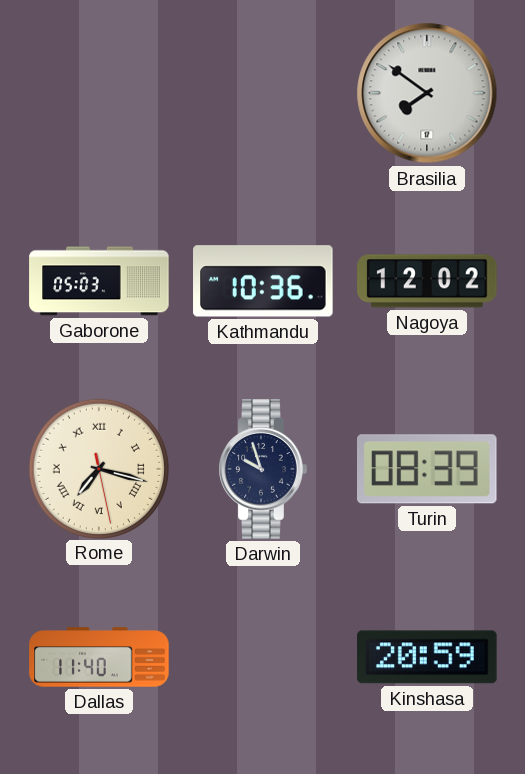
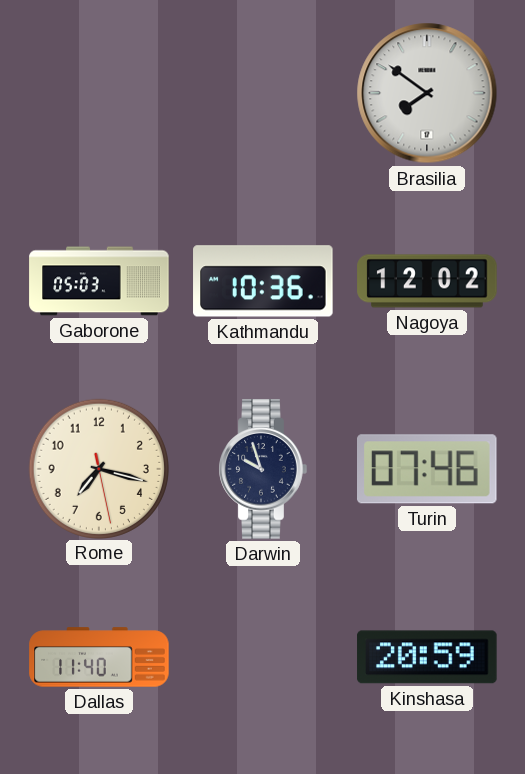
Rome numerals: Roman -> Arabic (98, 468)
Turin: 08:39 -> 07:46 (428, 469)
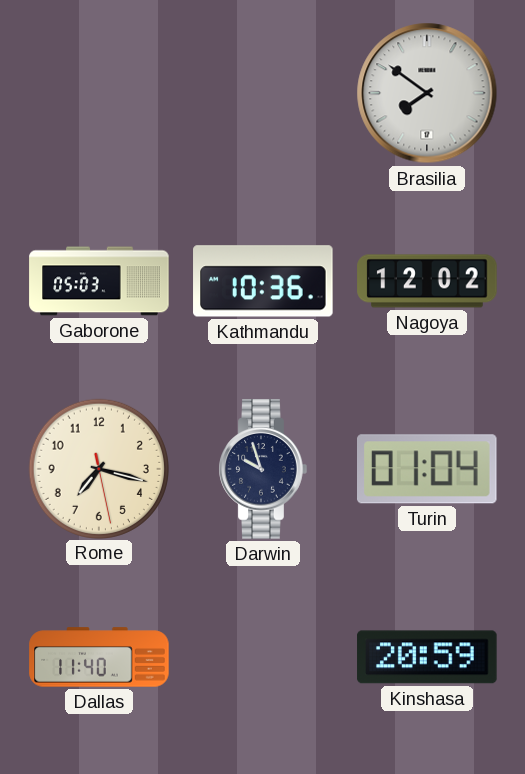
Turin: 07:46 -> 01:04 (428, 469)
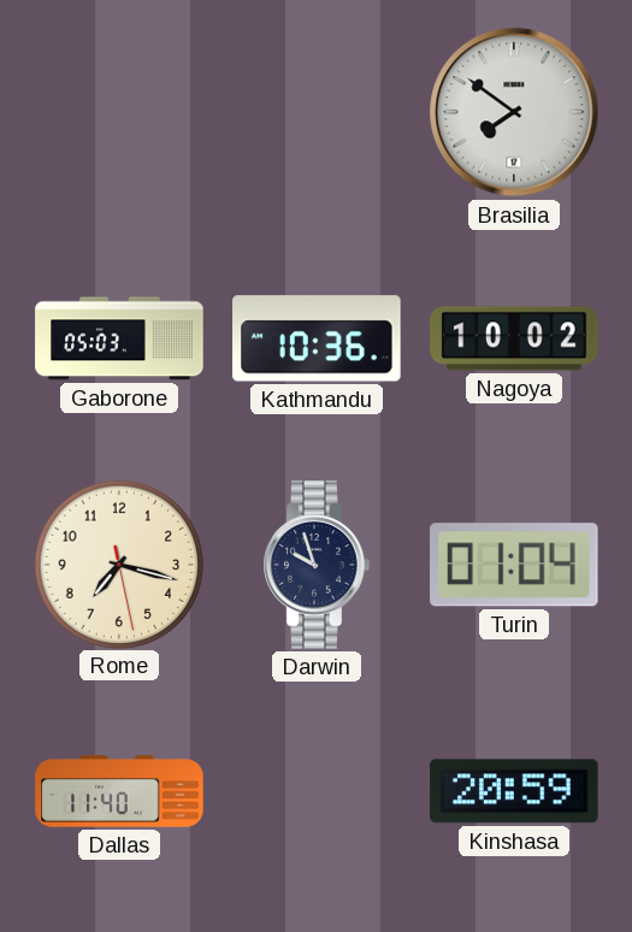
Nagoya: 12:02 -> 10:02 (514, 338)
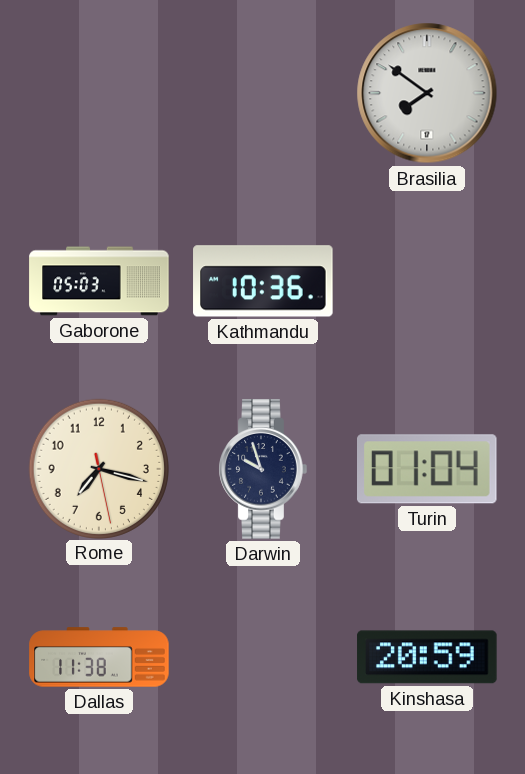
Nagoya: 10:02 -> none (514, 338)
Dallas: 11:40 -> 11:38 (99, 657)
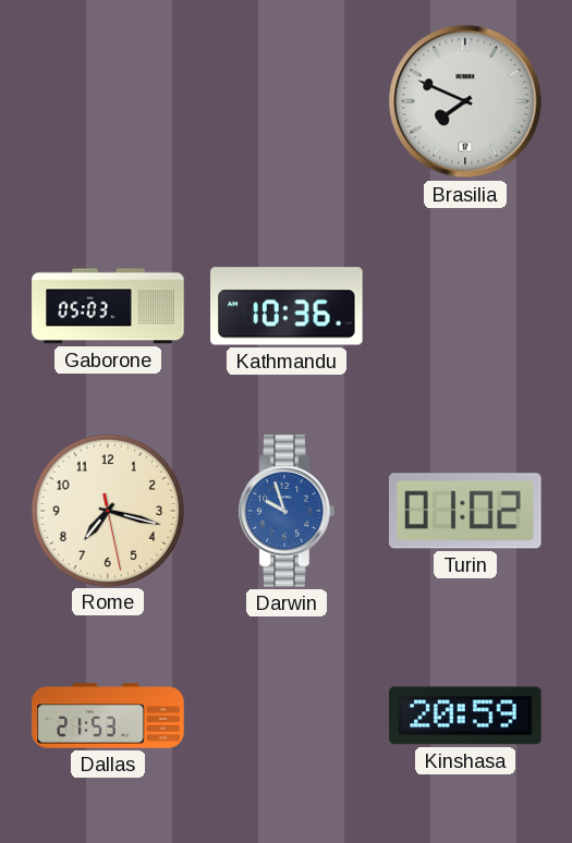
Brasilia: 7:51 -> 7:49 (465, 101)
Darwin dial: navy -> blue (287, 511)
Turin: 01:04 -> 01:02 (466, 511)
Dallas: 11:38 -> 21:53 (108, 716)
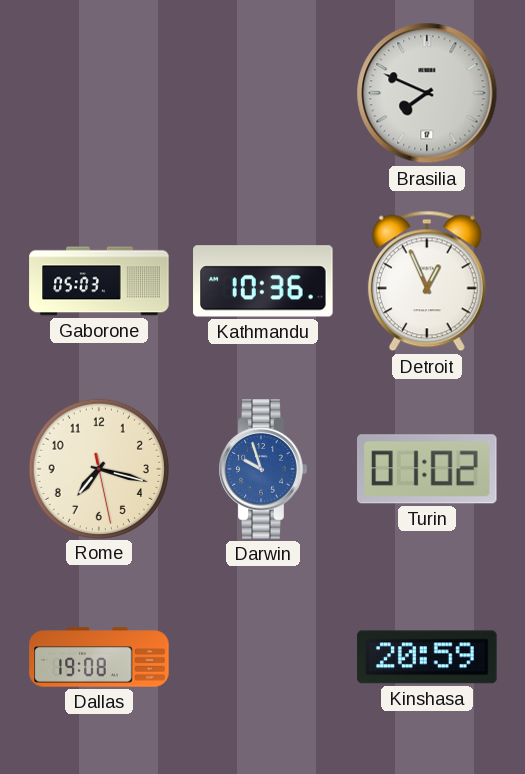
Detroit: none -> 12:56 (427, 281)
Dallas: 21:53 -> 19:08 (99, 657)
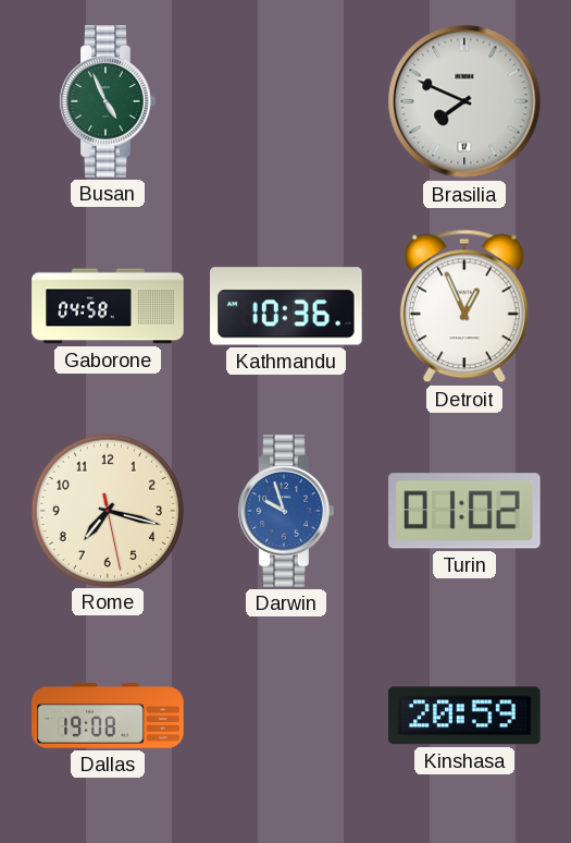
Busan: none -> 4:56 (108, 101)
Gaborone: 05:03 -> 04:58 (108, 306)
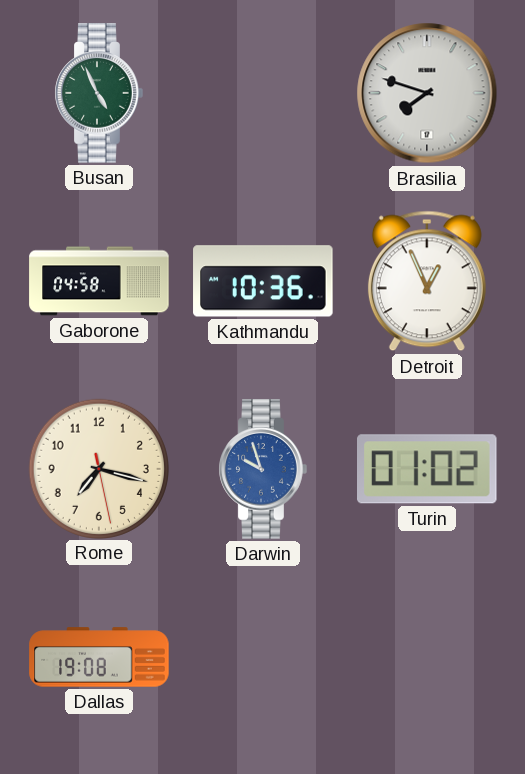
Brasilia: 7:49 -> 7:48 (427, 93)
Kinshasa: 20:59 -> none (464, 716)
